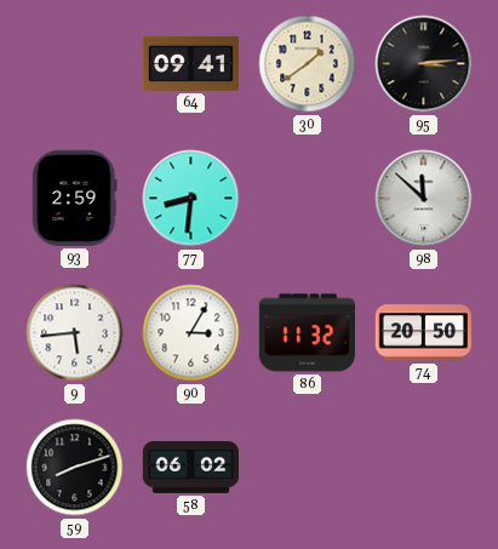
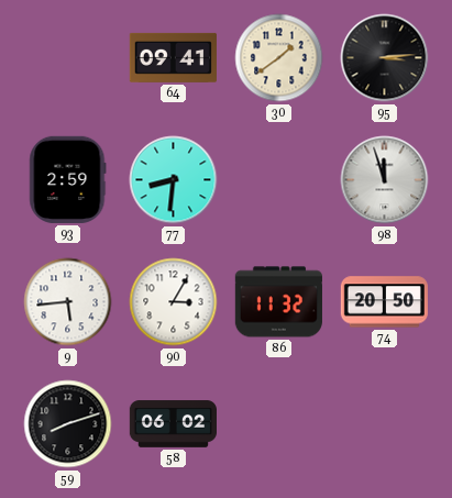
98: 11:52 -> 11:57 (385, 180)
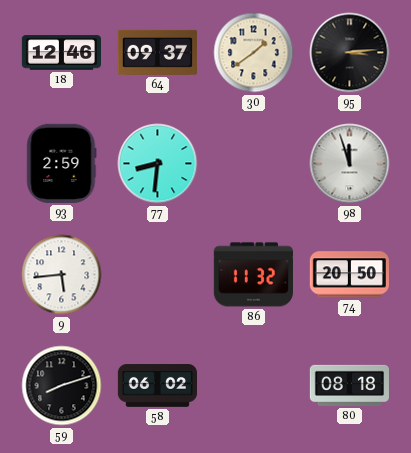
18: none -> 12:46 (61, 53)
64: 09:41 -> 09:37 (157, 52)
90: 3:05 -> none (174, 302)
80: none -> 08:18 (349, 385)
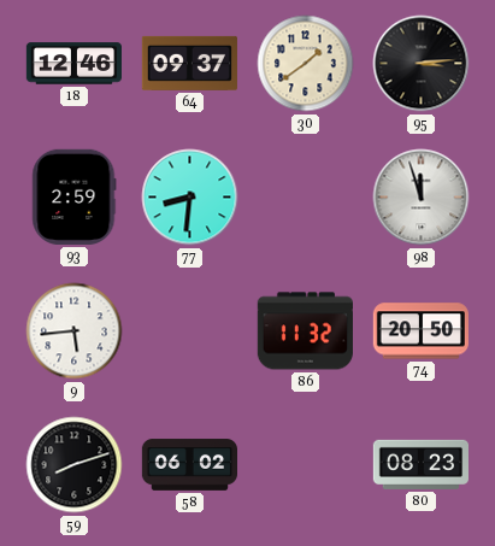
80: 08:18 -> 08:23 (420, 464)
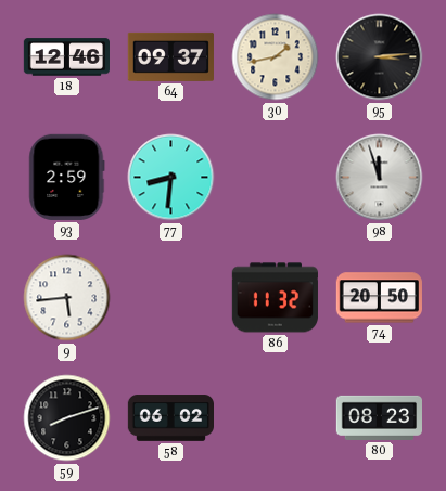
30: 1:39 -> 1:43 (276, 57)
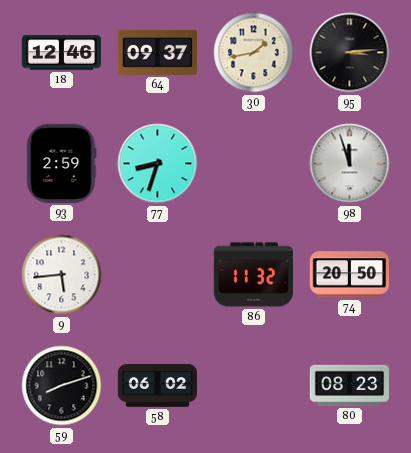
77: 8:31 -> 8:33 (158, 164)
